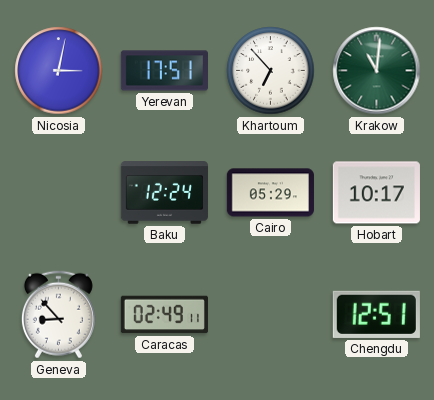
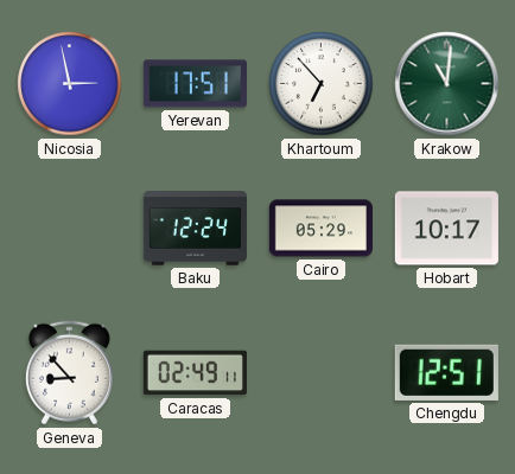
Nicosia: 3:02 -> 2:58 (70, 84)
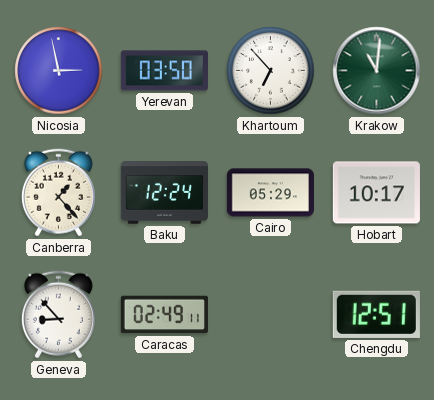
Yerevan: 17:51 -> 03:50 (164, 71)
Canberra: none -> 1:23 (58, 193)
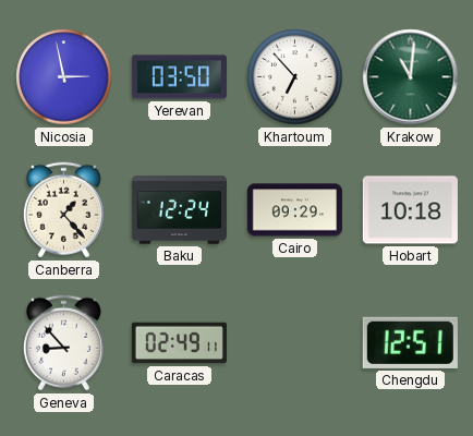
Cairo: 05:29 -> 09:29 (294, 210)
Hobart: 10:17 -> 10:18 (410, 210)
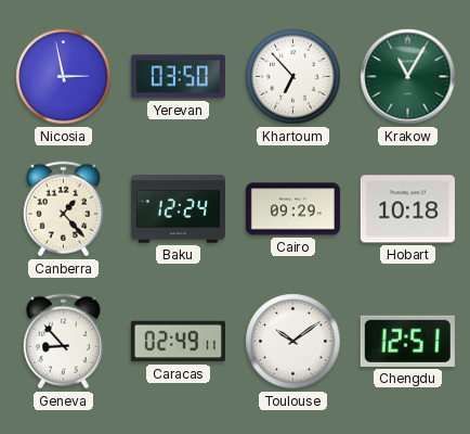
Krakow: 11:01 -> 11:05 (408, 77)
Toulouse: none -> 10:09 (293, 342)
